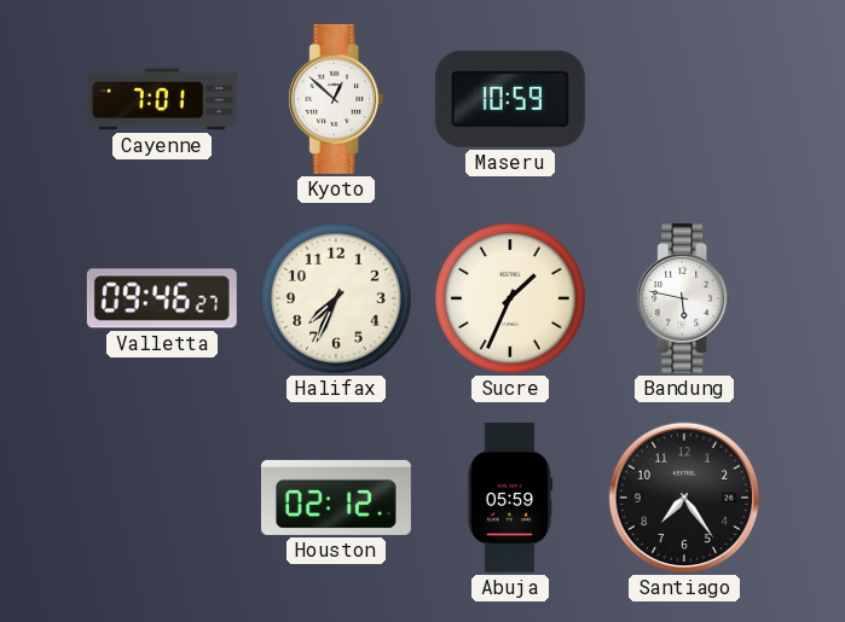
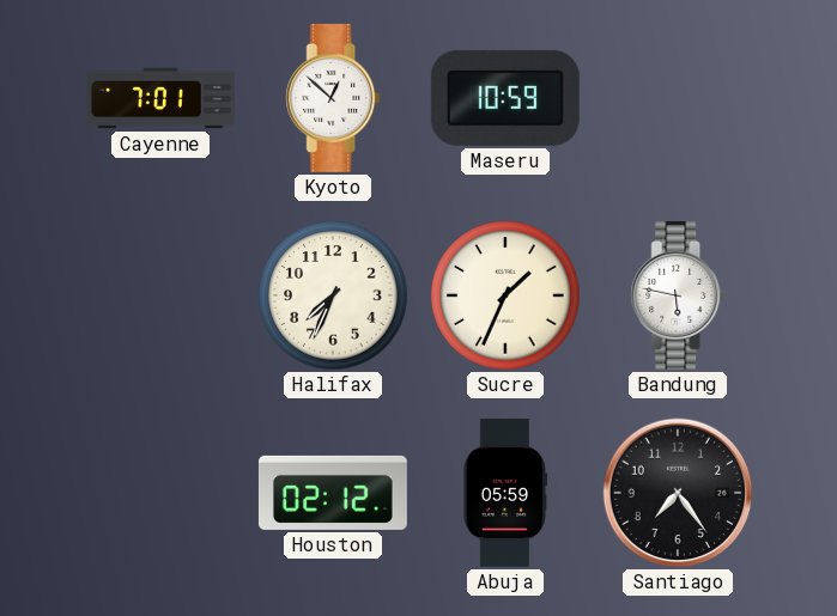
Valletta: 09:46 -> none (162, 298)
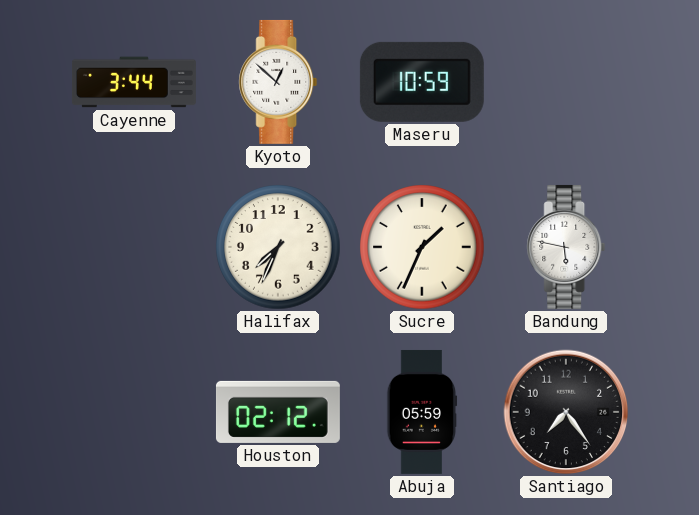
Cayenne: 7:01 -> 3:44 (134, 82)
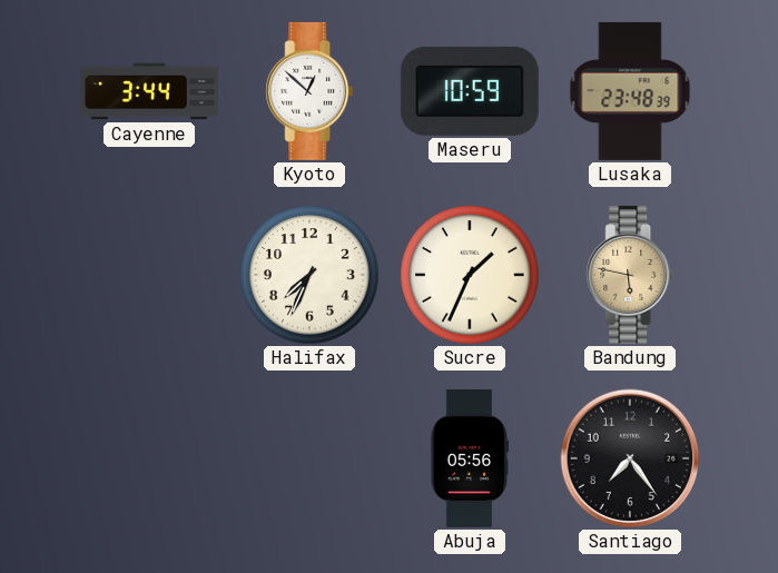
Lusaka: none -> 23:48 (630, 91)
Bandung dial: white -> champagne (630, 275)
Houston: 02:12 -> none (278, 412)
Abuja: 05:59 -> 05:56 (470, 458)
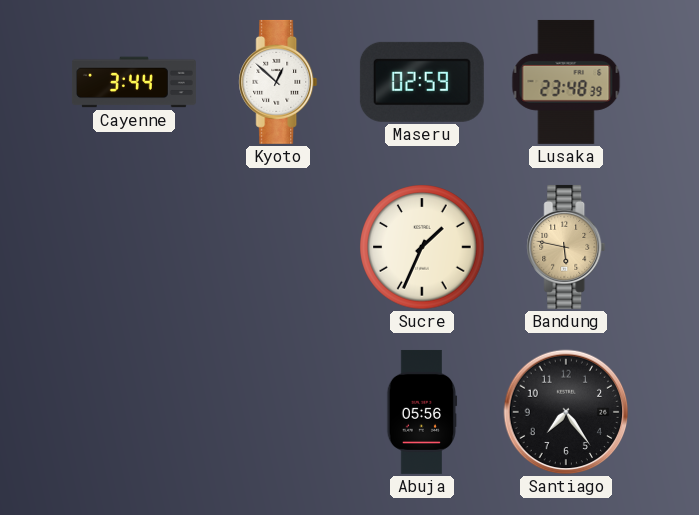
Maseru: 10:59 -> 02:59 (422, 82)
Halifax: 7:34 -> none (309, 275)
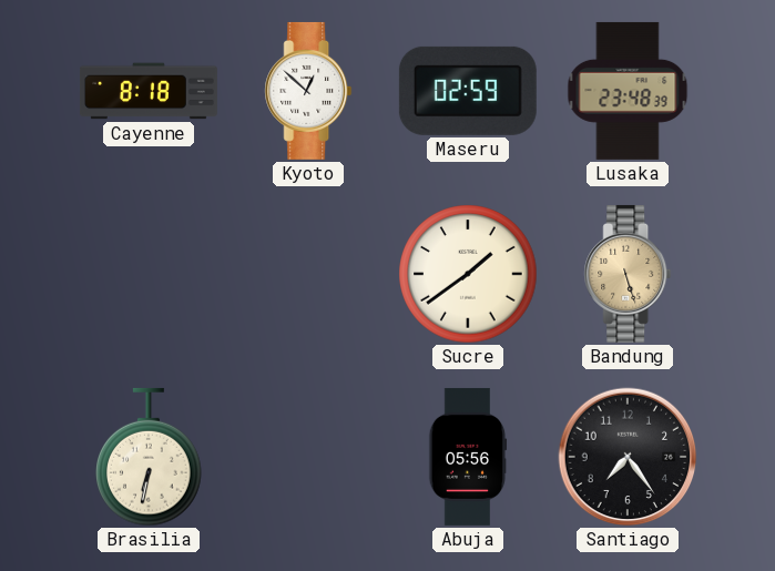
Cayenne: 3:44 -> 8:18 (149, 91)
Sucre: 1:34 -> 1:39 (468, 274)
Bandung: 5:47 -> 5:27 (628, 274)
Brasilia: none -> 6:32 (149, 457)
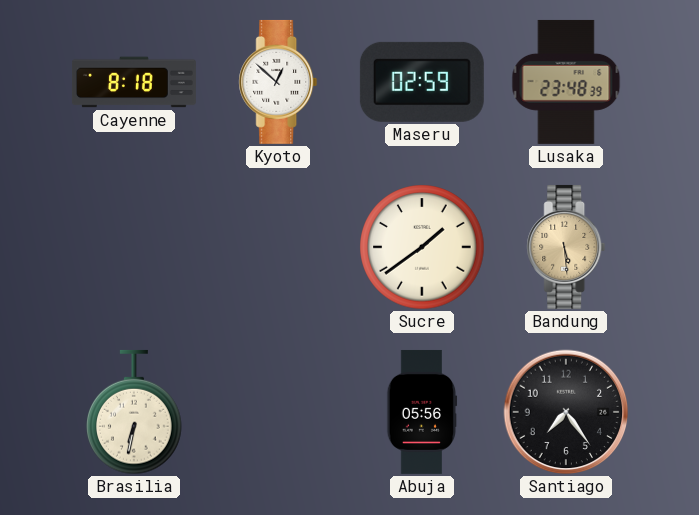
Bandung: 5:27 -> 5:29 (566, 247)
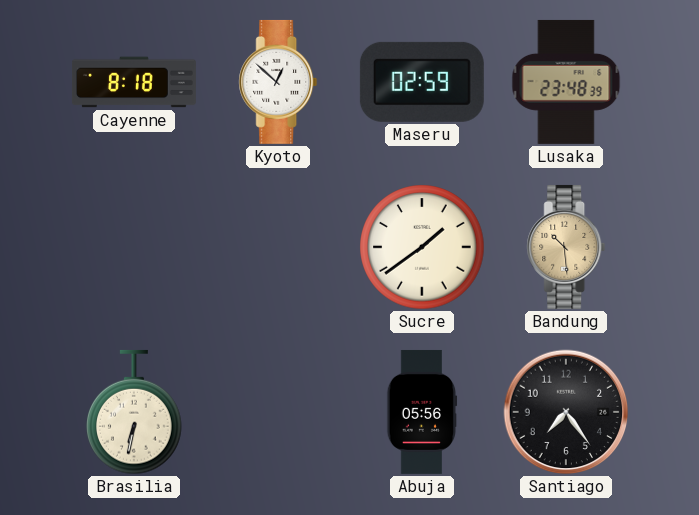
Bandung: 5:29 -> 10:29 (566, 247)
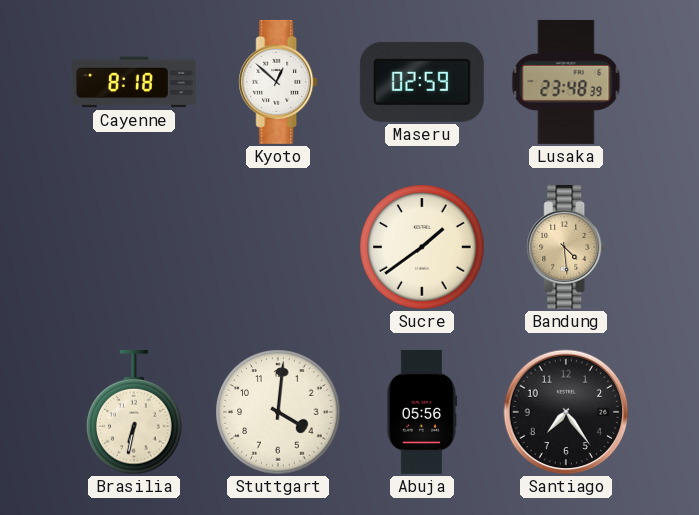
Bandung: 10:29 -> 4:29 (566, 247)
Stuttgart: none -> 4:01 (278, 412)
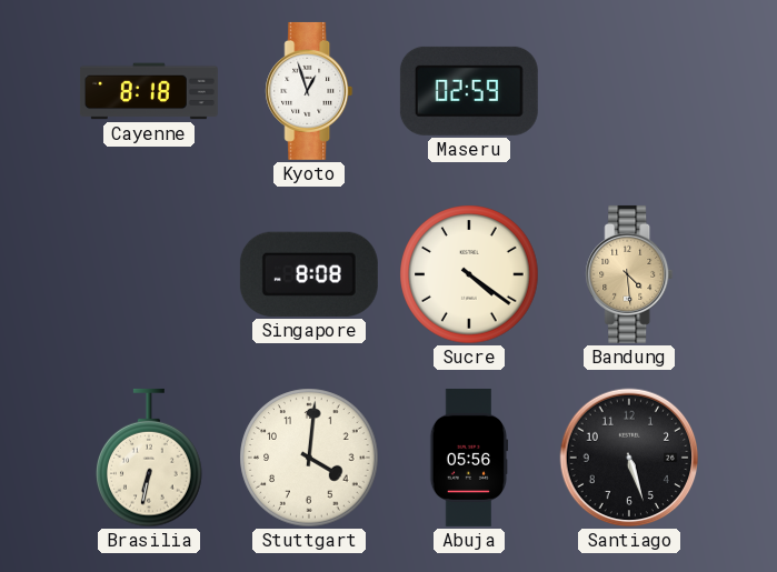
Kyoto: 12:52 -> 12:57 (309, 91)
Lusaka: 23:48 -> none (566, 82)
Singapore: none -> 8:08 (309, 274)
Sucre: 1:39 -> 4:21 (469, 274)
Santiago: 7:24 -> 5:27 (629, 458)
